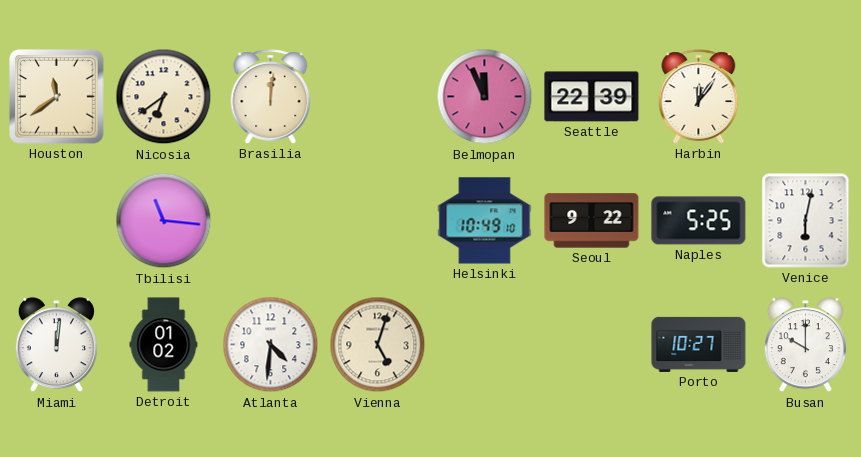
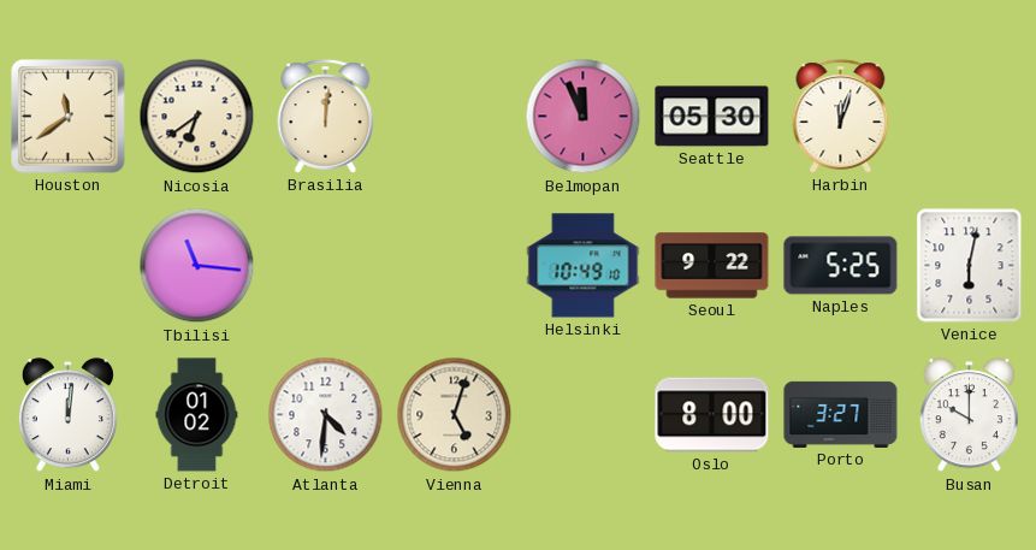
Seattle: 22:39 -> 05:30 (712, 117)
Harbin: 12:06 -> 12:03 (841, 117)
Oslo: none -> 8:00 (712, 415)
Porto: 10:27 -> 3:27 (841, 414)
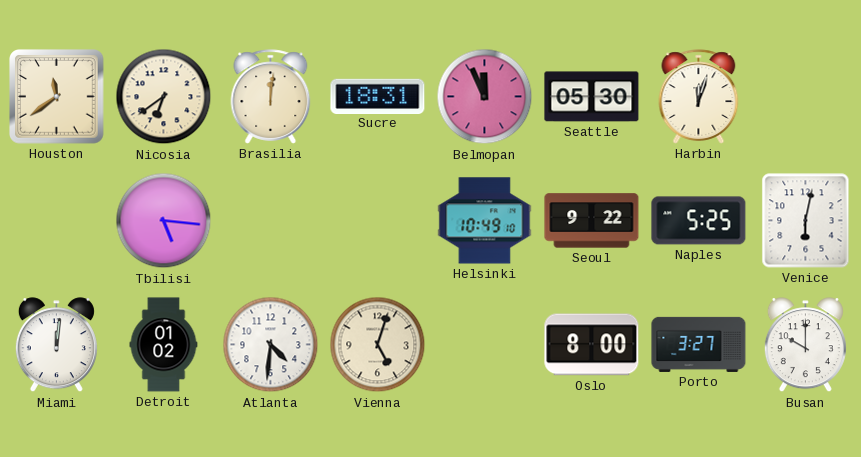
Sucre: none -> 18:31 (378, 96)
Tbilisi: 11:16 -> 5:16 (164, 221)
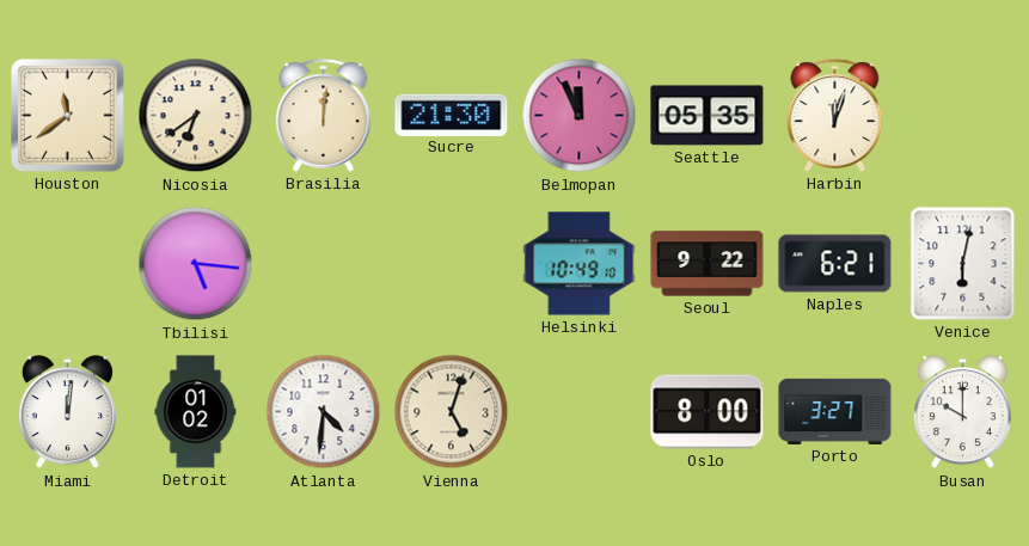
Sucre: 18:31 -> 21:30 (452, 115)
Seattle: 05:30 -> 05:35 (708, 116)
Naples: 5:25 -> 6:21 (835, 264)
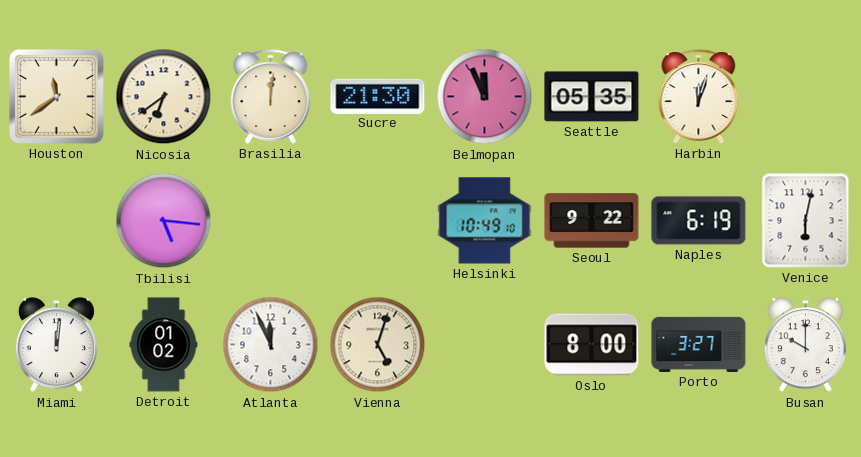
Naples: 6:21 -> 6:19 (699, 221)
Atlanta: 4:31 -> 11:56 (271, 345)
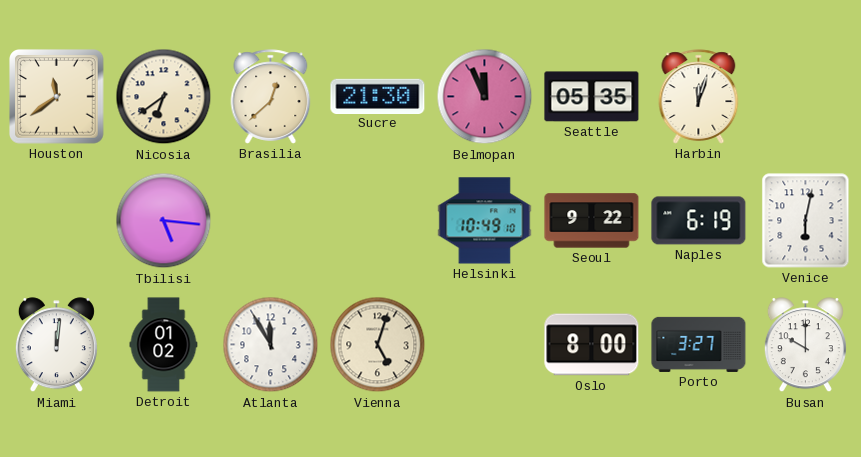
Brasilia: 12:01 -> 12:38 (271, 97)
Atlanta: 11:56 -> 11:55 (271, 345)
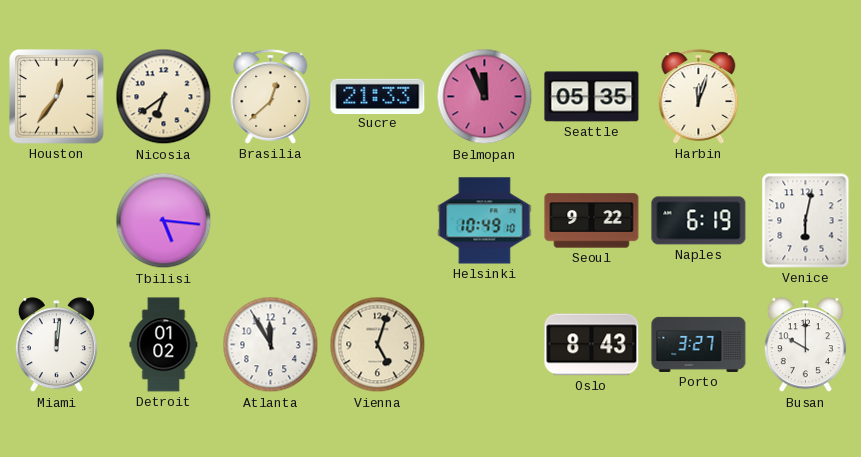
Houston: 11:39 -> 12:36 (57, 97)
Sucre: 21:30 -> 21:33 (378, 96)
Oslo: 8:00 -> 8:43 (592, 345)
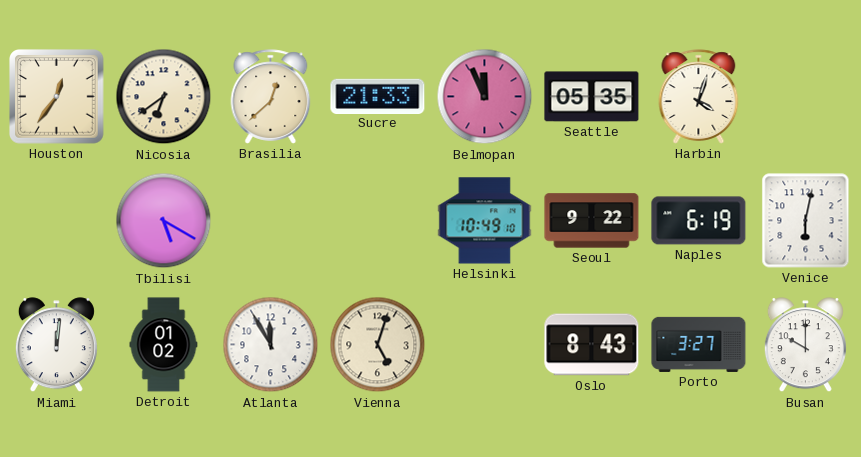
Harbin: 12:03 -> 4:03 (699, 97)
Tbilisi: 5:16 -> 5:20 (164, 221)
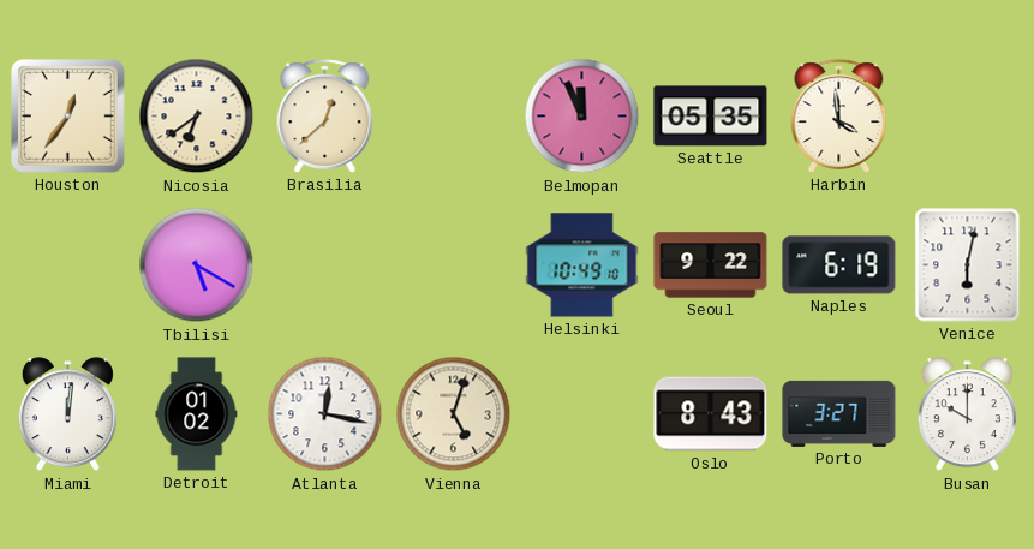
Sucre: 21:33 -> none (378, 96)
Harbin: 4:03 -> 3:59 (839, 117)
Atlanta: 11:55 -> 12:17 (325, 414)
